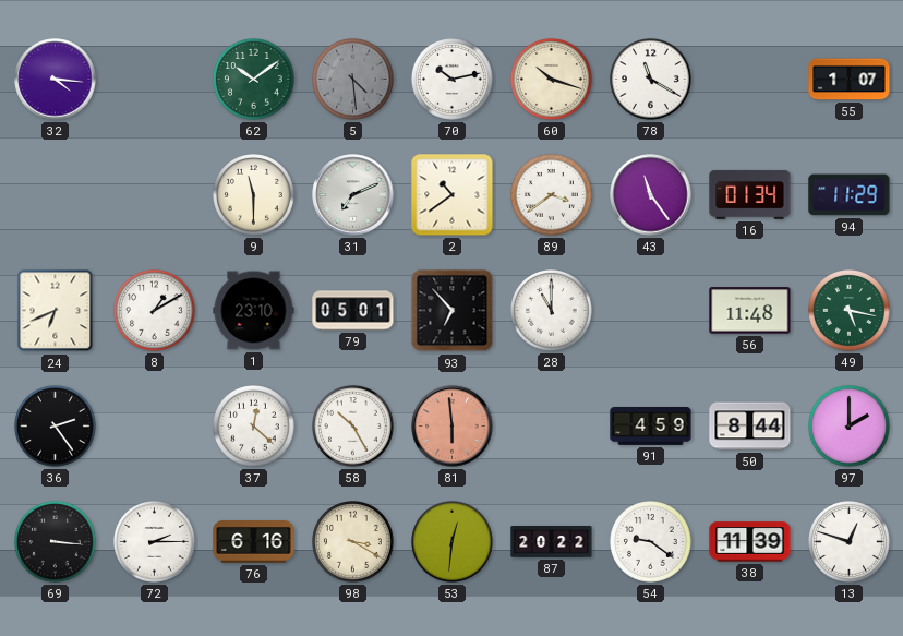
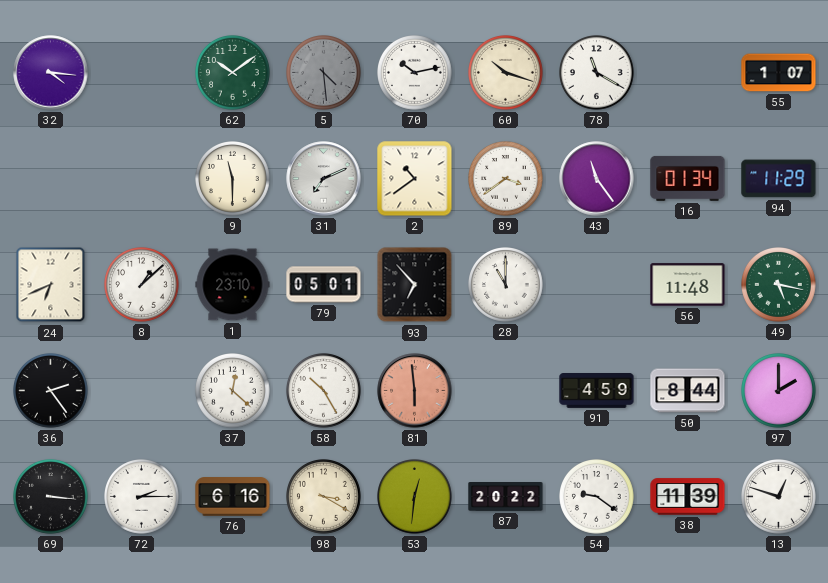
8: 1:10 -> 1:08 (142, 285)
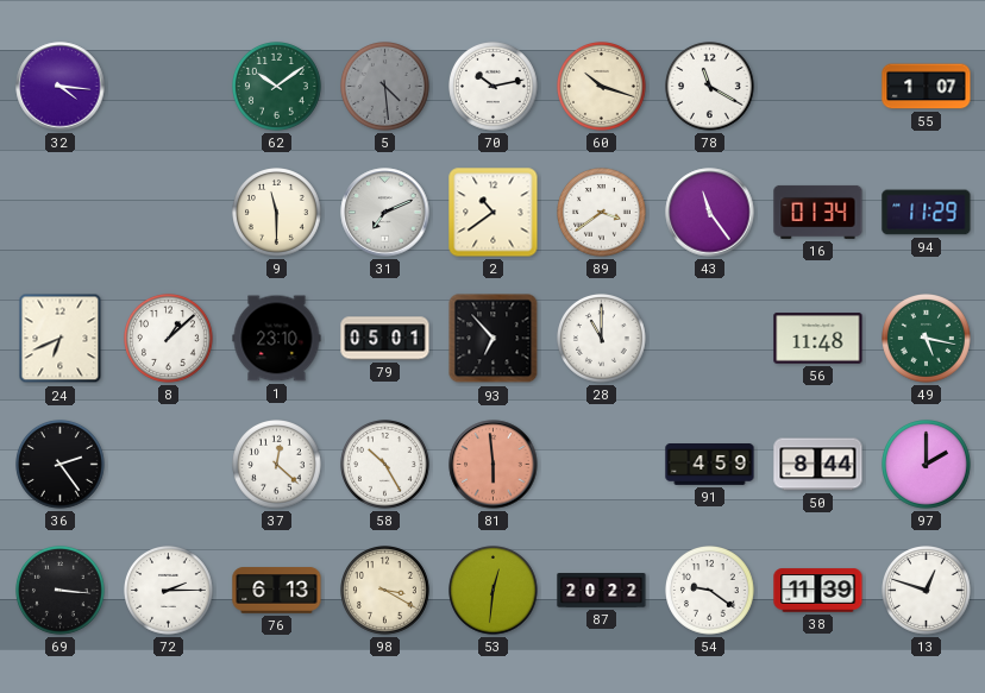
76: 6:16 -> 6:13 (277, 591)
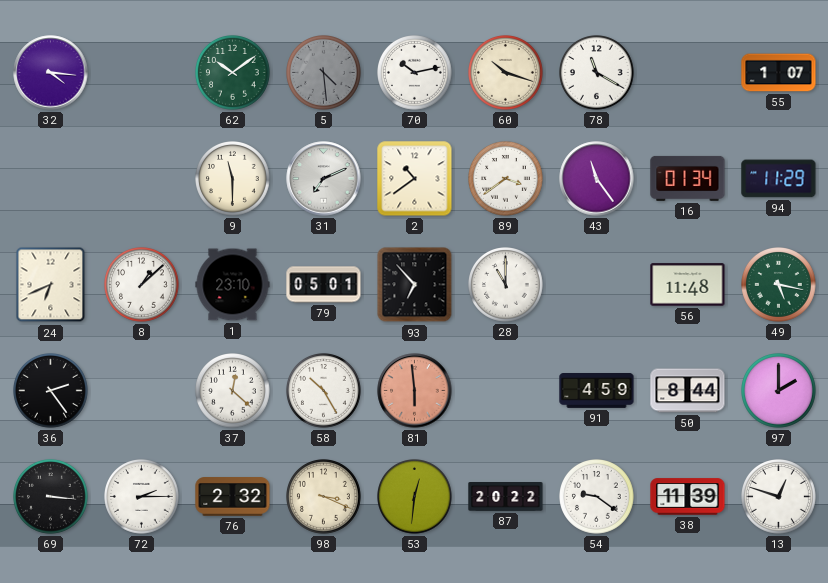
76: 6:13 -> 2:32 (233, 497)
98: 3:20 -> 3:19 (324, 497)
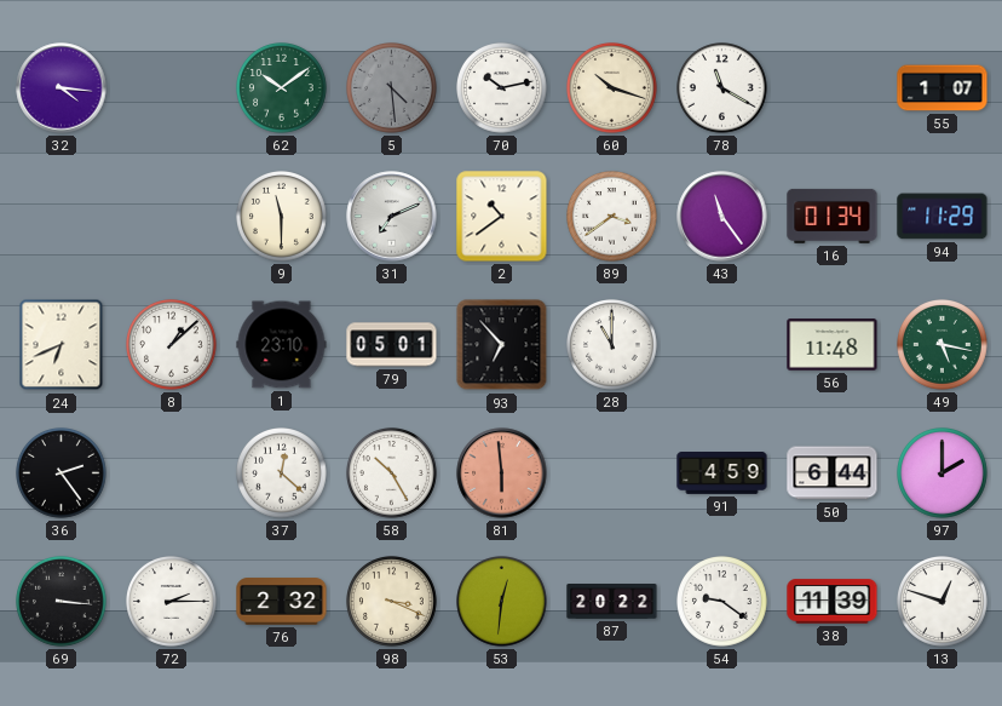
50: 8:44 -> 6:44 (833, 473)
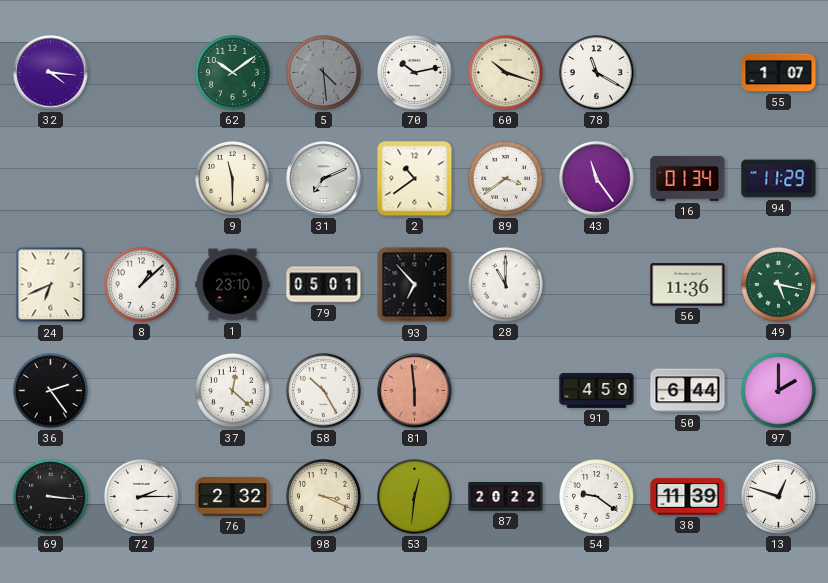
56: 11:48 -> 11:36 (688, 285)
